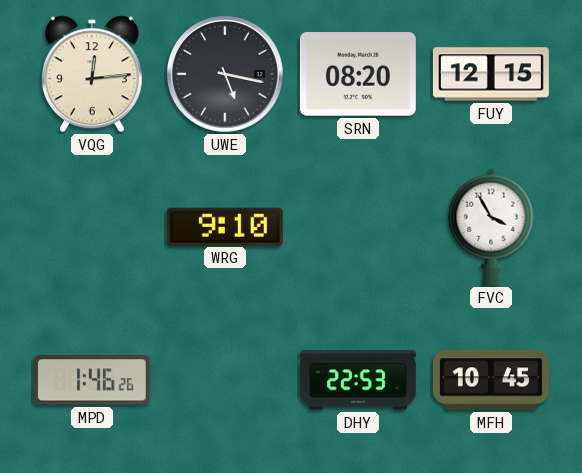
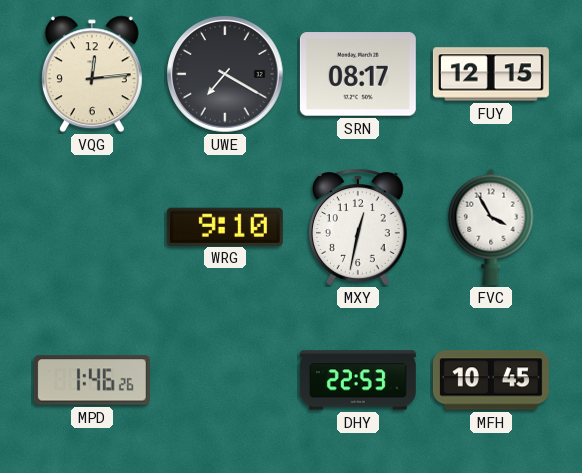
UWE: 5:17 -> 7:20 (226, 75)
SRN: 08:20 -> 08:17 (358, 74)
MXY: none -> 12:32 (359, 227)
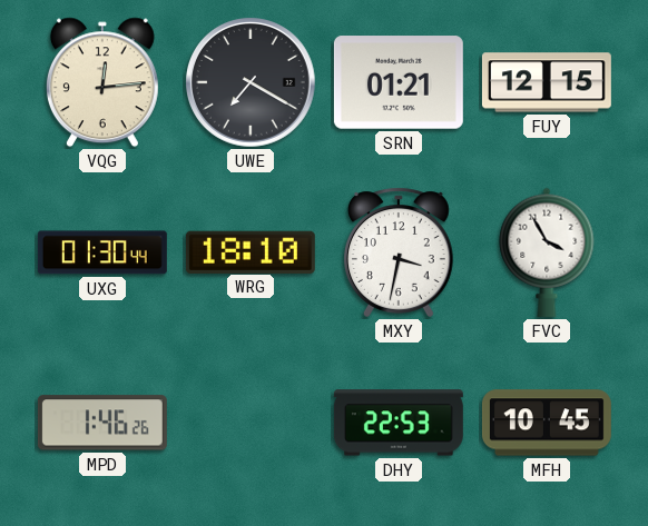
SRN: 08:17 -> 01:21 (399, 82)
UXG: none -> 01:30 (102, 252)
WRG: 9:10 -> 18:10 (251, 251)
MXY: 12:32 -> 3:32 (400, 252)
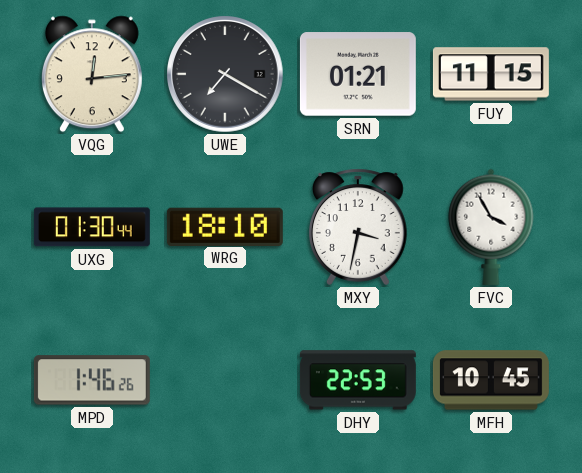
FUY: 12:15 -> 11:15 (491, 74)
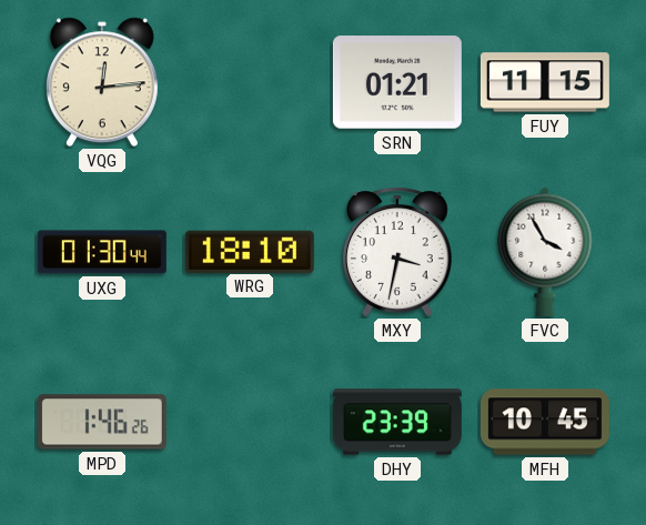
UWE: 7:20 -> none (226, 75)
DHY: 22:53 -> 23:39 (397, 422)
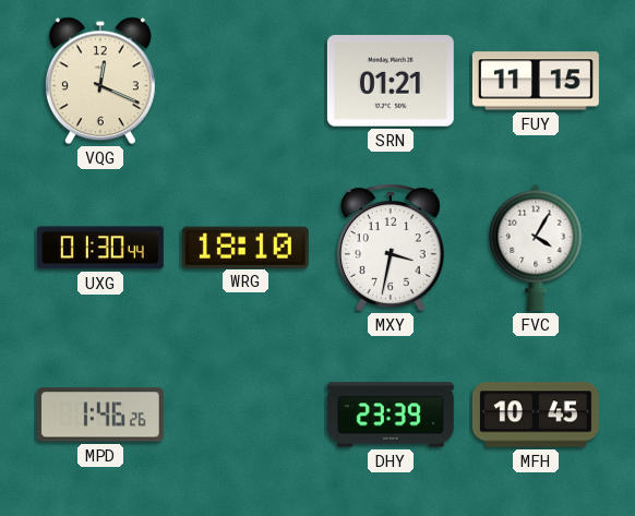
VQG: 12:14 -> 12:19 (100, 81)
FVC: 3:55 -> 4:05 (536, 248)
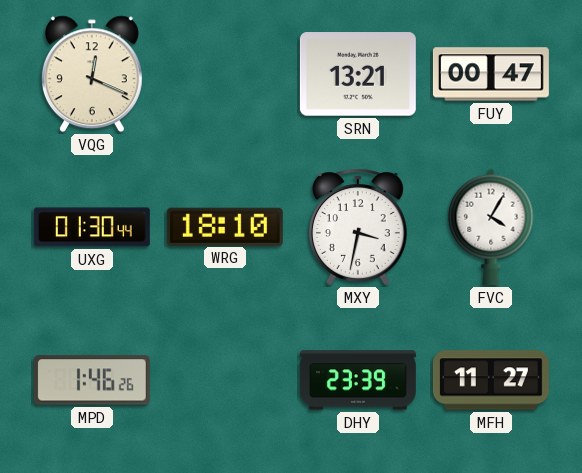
SRN: 01:21 -> 13:21 (358, 74)
FUY: 11:15 -> 00:47 (491, 74)
MFH: 10:45 -> 11:27 (491, 380)
